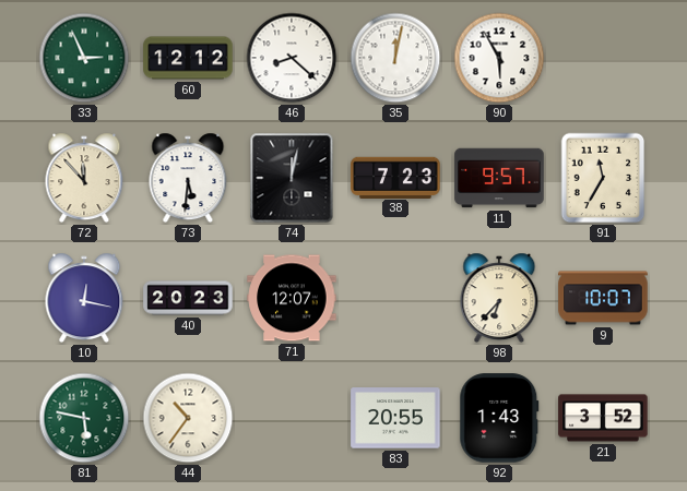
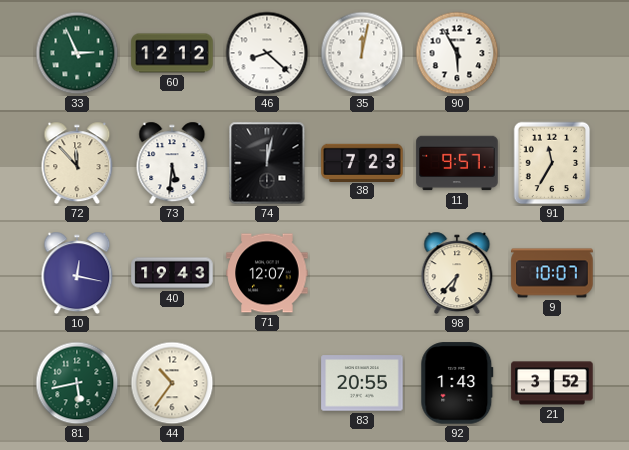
40: 20:23 -> 19:43 (172, 273)
81: 5:47 -> 5:43 (77, 383)
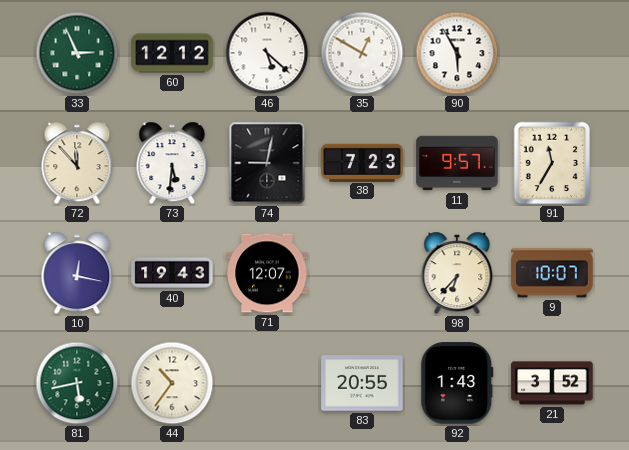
46: 8:22 -> 5:22 (267, 53)
35: 12:02 -> 12:50 (362, 53)
74: 12:02 -> 9:02 (267, 163)
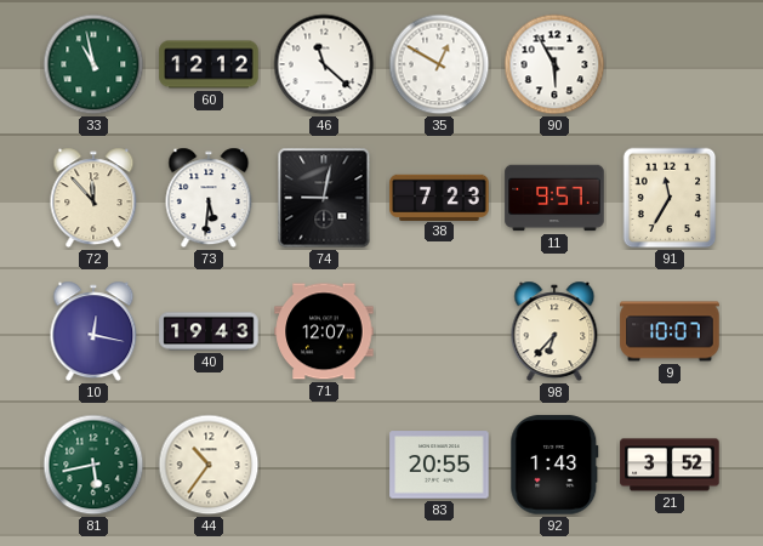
33: 2:56 -> 10:58 (93, 64)
46: 5:22 -> 11:22 (324, 64)
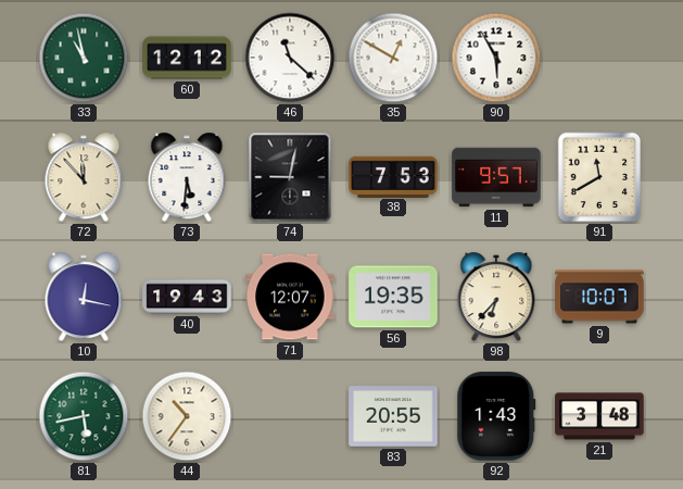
38: 7:23 -> 7:53 (393, 176)
91: 11:35 -> 11:40 (599, 177)
56: none -> 19:35 (393, 297)
21: 3:52 -> 3:48 (599, 416)
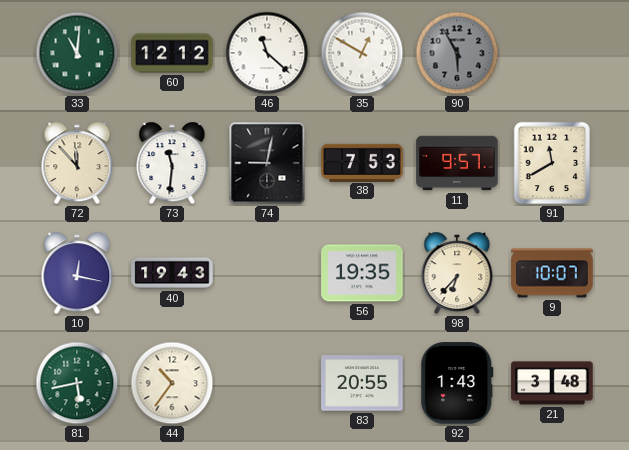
33: 10:58 -> 11:01 (77, 53)
90 dial: white -> grey (457, 53)
73: 5:31 -> 11:31 (172, 163)
71: 12:07 -> none (290, 297)
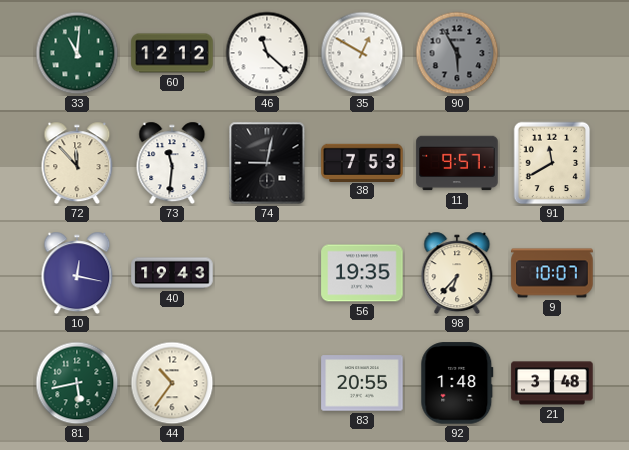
92: 1:43 -> 1:48 (457, 383)
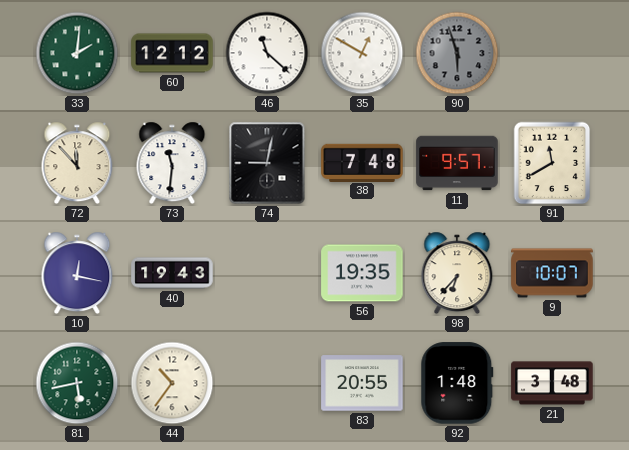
33: 11:01 -> 2:01 (77, 53)
90: 5:55 -> 5:57 (457, 53)
38: 7:53 -> 7:48 (362, 162)
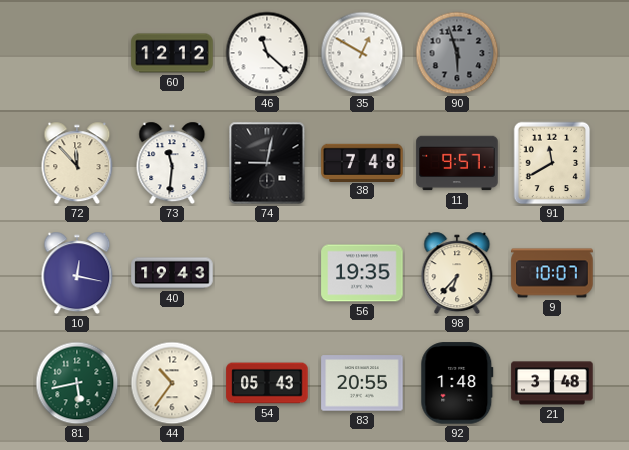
33: 2:01 -> none (77, 53)
54: none -> 05:43 (267, 383)
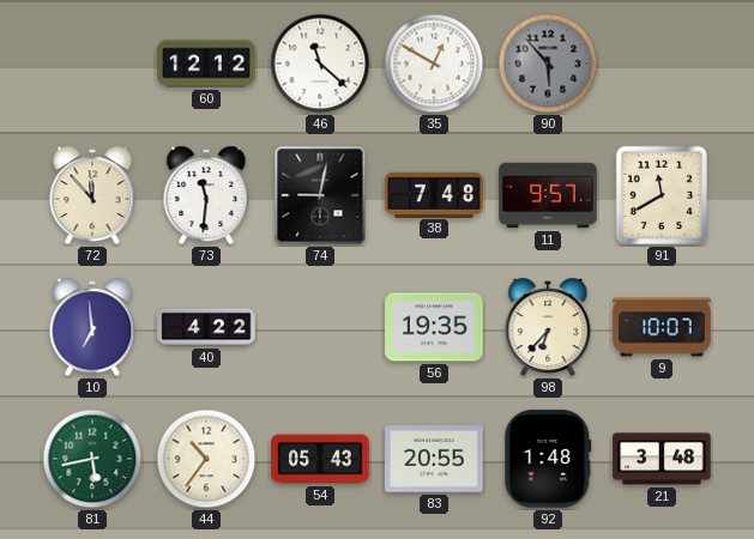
90: 5:57 -> 5:53 (548, 63)
10: 12:17 -> 6:59 (92, 327)
40: 19:43 -> 4:22 (206, 327)
